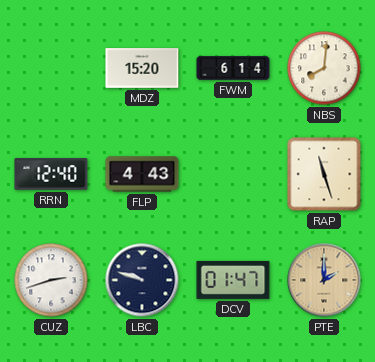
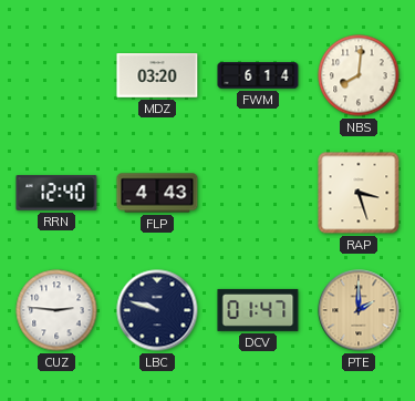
MDZ: 15:20 -> 03:20 (157, 75)
RAP: 11:27 -> 3:27 (359, 193)
CUZ: 2:42 -> 2:46 (56, 310)
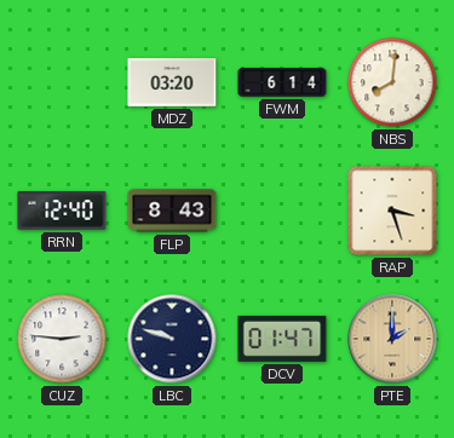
FLP: 4:43 -> 8:43 (172, 211)
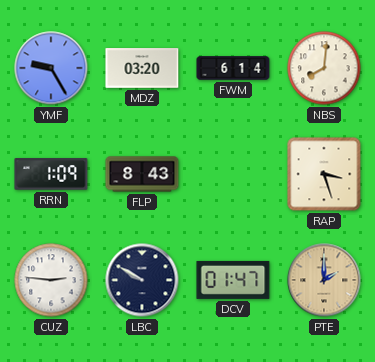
YMF: none -> 9:25 (51, 68)
RRN: 12:40 -> 1:09 (51, 174)
LBC: 9:48 -> 9:50 (142, 280)
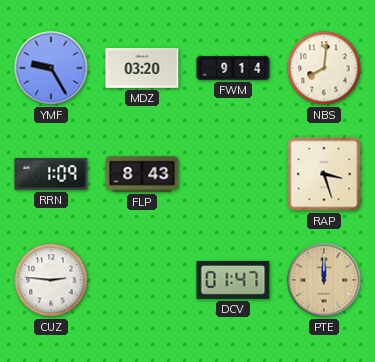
FWM: 6:14 -> 9:14 (233, 68)
LBC: 9:50 -> none (142, 280)
PTE: 2:00 -> 12:00 (324, 280)
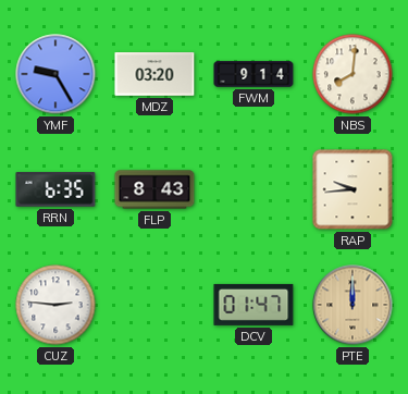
RRN: 1:09 -> 6:35 (55, 189)
RAP: 3:27 -> 9:44 (353, 189)
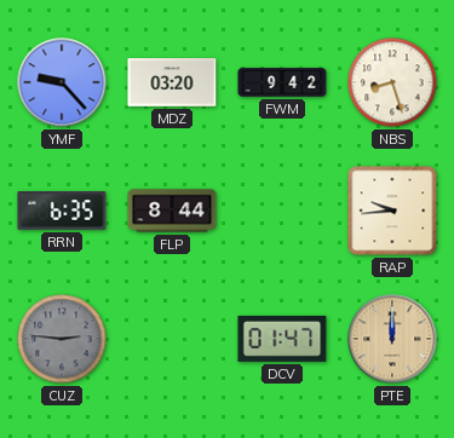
YMF: 9:25 -> 9:23 (62, 82)
FWM: 9:14 -> 9:42 (282, 82)
NBS: 8:01 -> 8:27 (392, 82)
FLP: 8:43 -> 8:44 (172, 211)
CUZ dial: white -> grey (62, 339)
